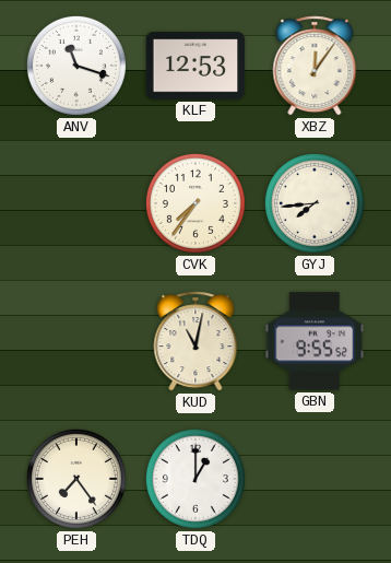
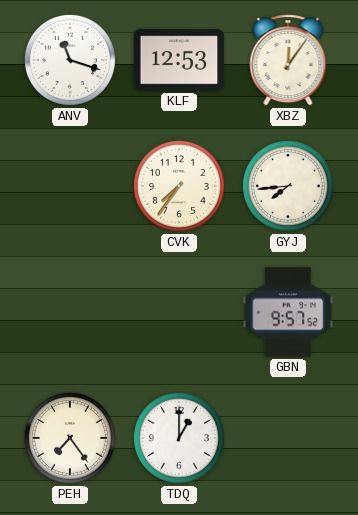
KUD: 11:02 -> none (195, 341)
GBN: 9:55 -> 9:57 (288, 312)
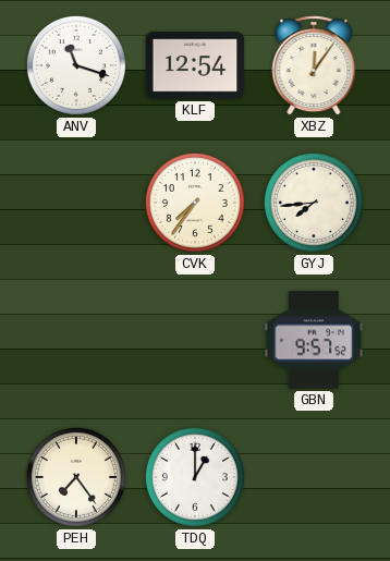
KLF: 12:53 -> 12:54 (195, 65)
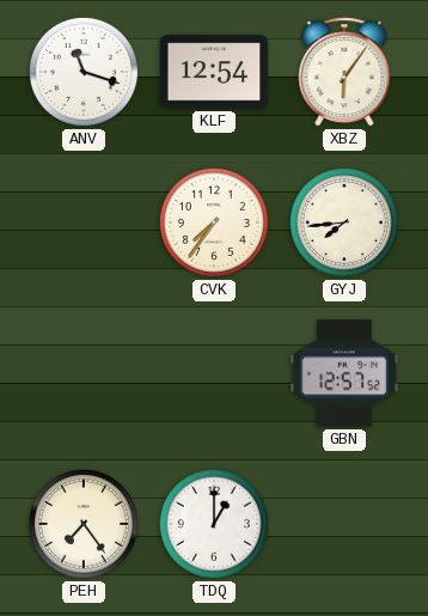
XBZ: 12:06 -> 6:06 (344, 72)
GBN: 9:57 -> 12:57 (344, 373)
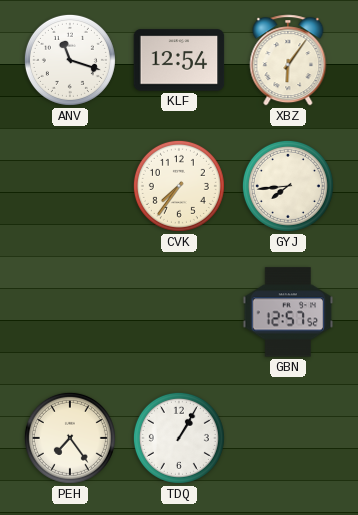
TDQ: 1:00 -> 1:05 (179, 438)
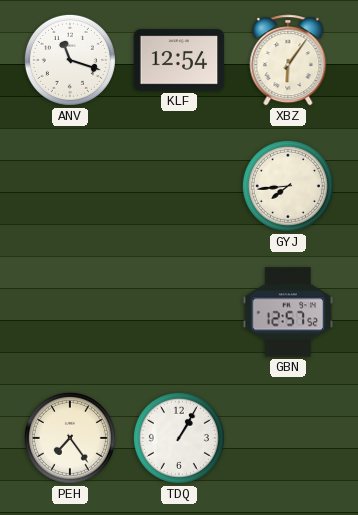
CVK: 7:36 -> none (179, 186)
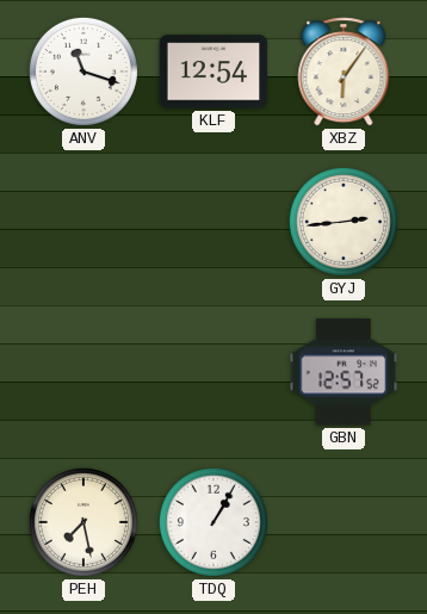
GYJ: 7:44 -> 2:44 (344, 222)
PEH: 7:24 -> 7:28 (83, 522)
